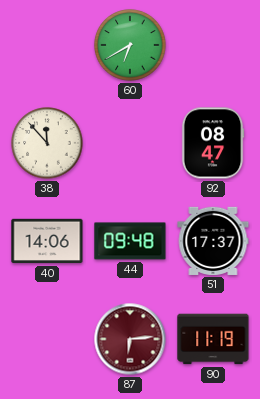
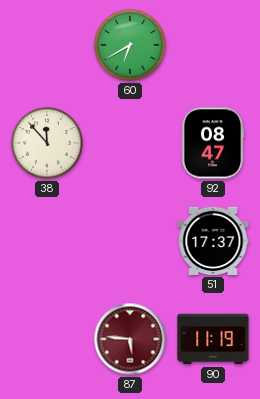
40: 14:06 -> none (47, 241)
44: 09:48 -> none (130, 241)
87: 6:14 -> 5:46 (130, 339)
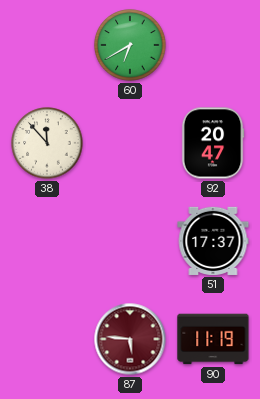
92: 08:47 -> 20:47 (213, 143)
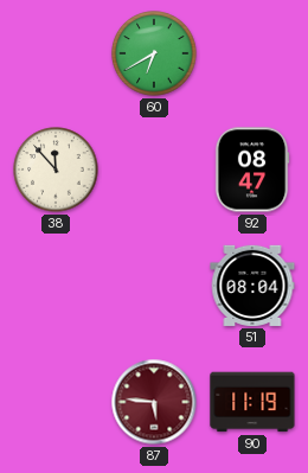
92: 20:47 -> 08:47 (252, 170)
51: 17:37 -> 08:04 (252, 286)
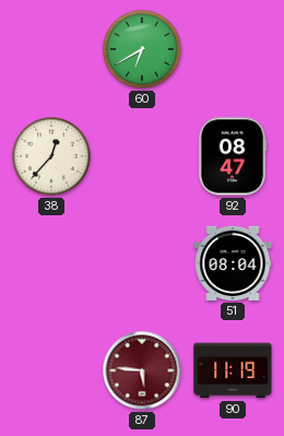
38: 11:53 -> 12:37 (51, 156)
